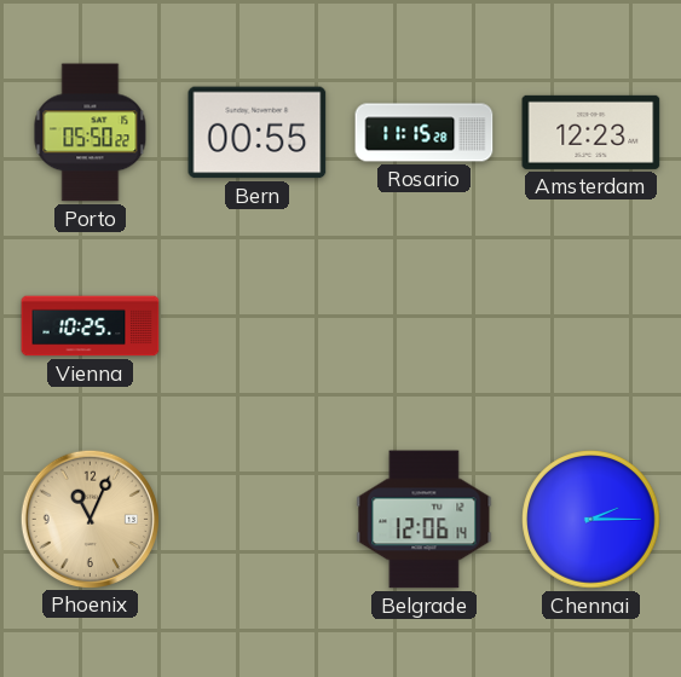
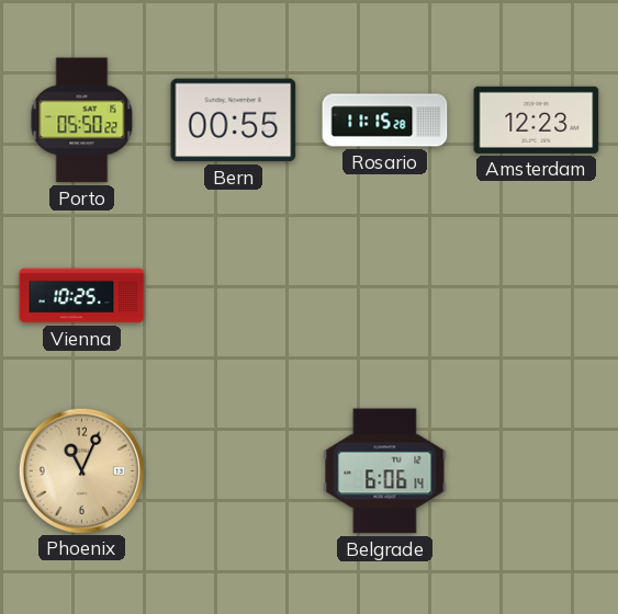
Belgrade: 12:06 -> 6:06 (385, 471)
Chennai: 2:15 -> none (591, 520)
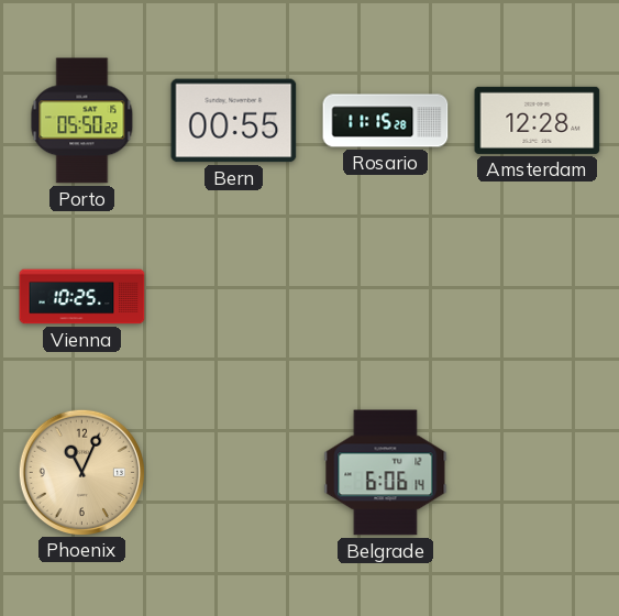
Amsterdam: 12:23 -> 12:28 (538, 120)
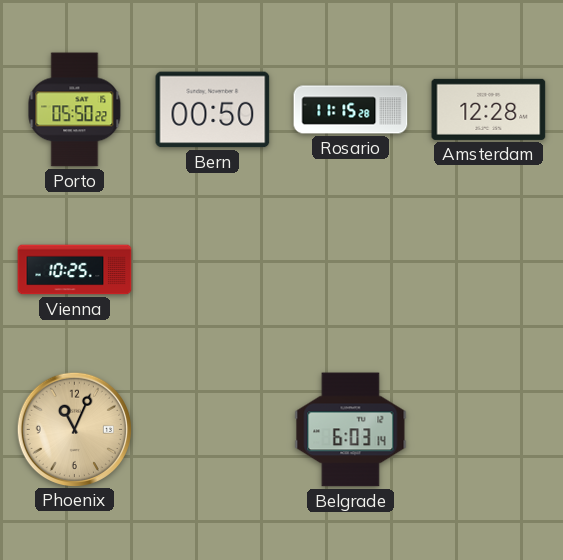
Bern: 00:55 -> 00:50 (213, 110)
Belgrade: 6:06 -> 6:03 (351, 430)
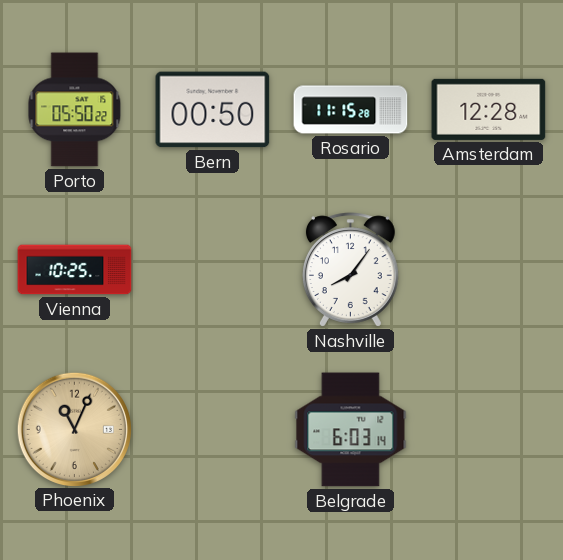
Nashville: none -> 8:06 (350, 270)
